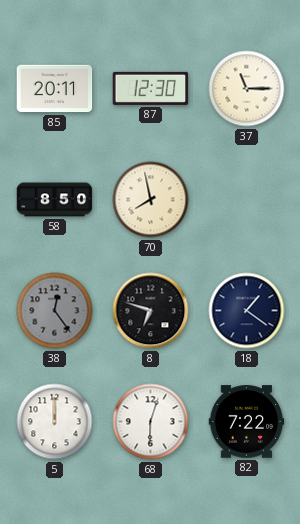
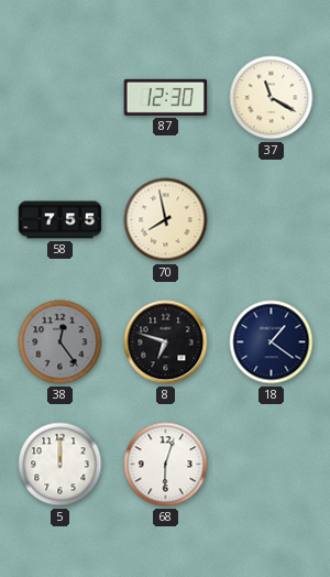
85: 20:11 -> none (55, 89)
37: 11:15 -> 11:20 (272, 98)
58: 8:50 -> 7:55 (61, 220)
82: 7:22 -> none (247, 422)
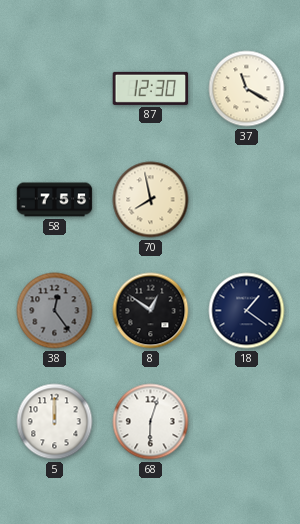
8: 6:48 -> 12:51 (151, 311)
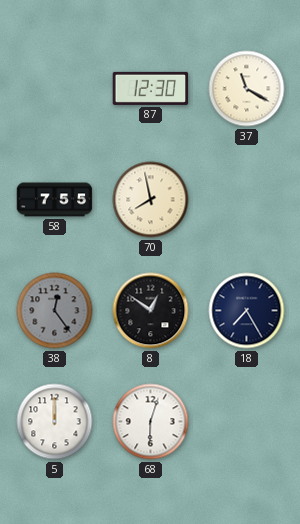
18: 1:21 -> 7:25 (247, 311)
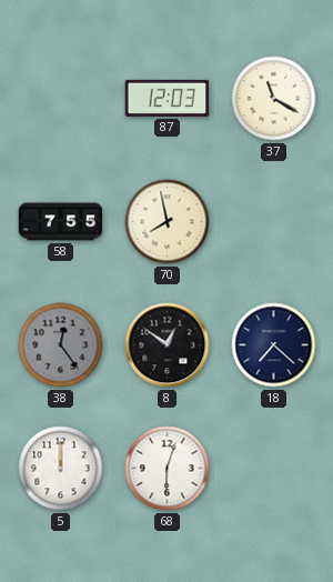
87: 12:30 -> 12:03 (168, 98)
18: 7:25 -> 7:22 (274, 345)
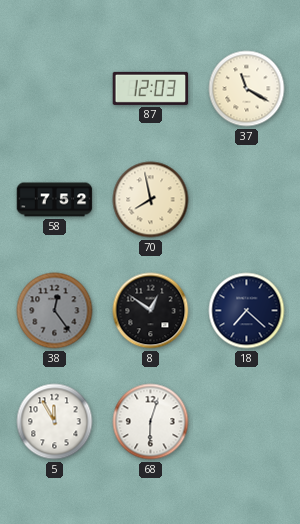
58: 7:55 -> 7:52 (55, 200)
5: 12:00 -> 11:55 (55, 422)
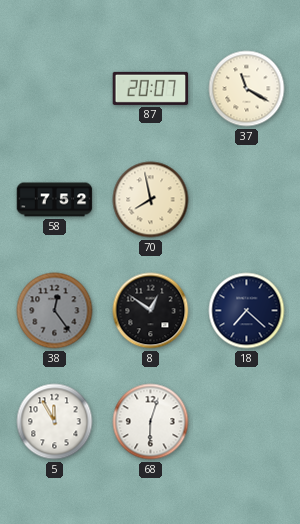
87: 12:03 -> 20:07 (151, 88)
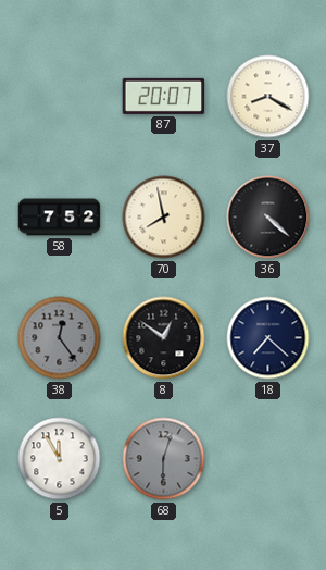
37: 11:20 -> 8:20 (268, 97)
36: none -> 4:22 (268, 218)
68 dial: white -> grey (164, 459)
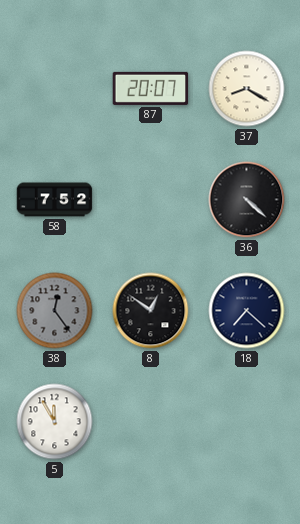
70: 7:58 -> none (164, 218)
68: 6:03 -> none (164, 459)
